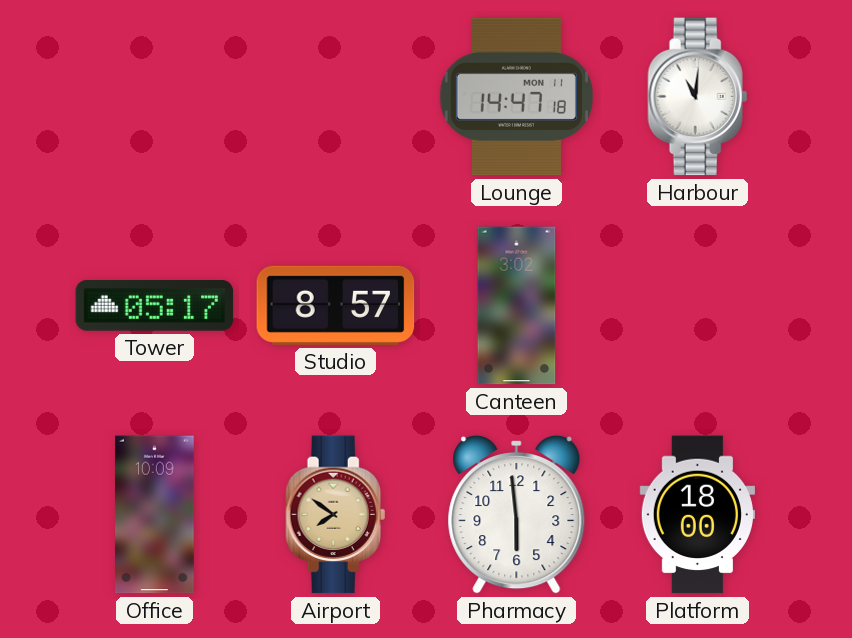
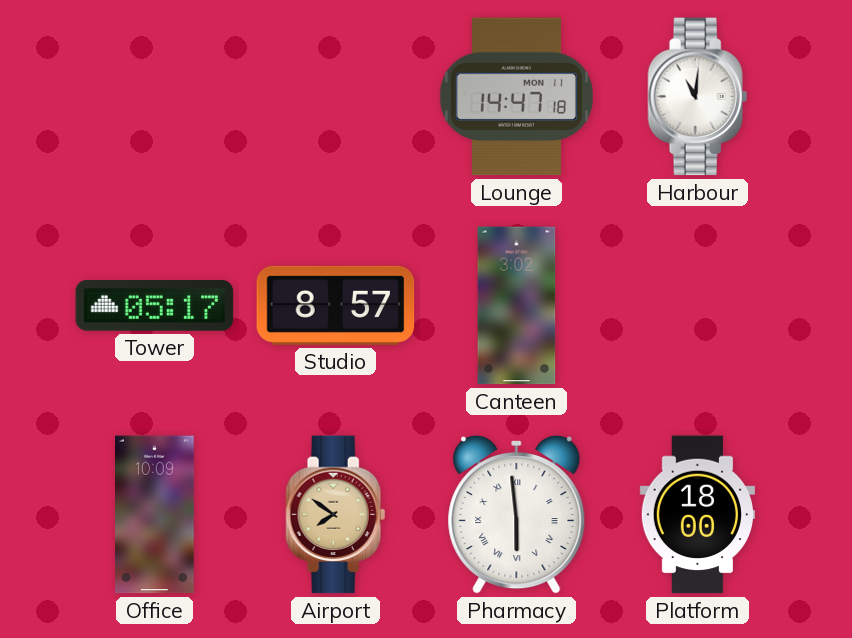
Pharmacy numerals: Arabic -> Roman (517, 514)
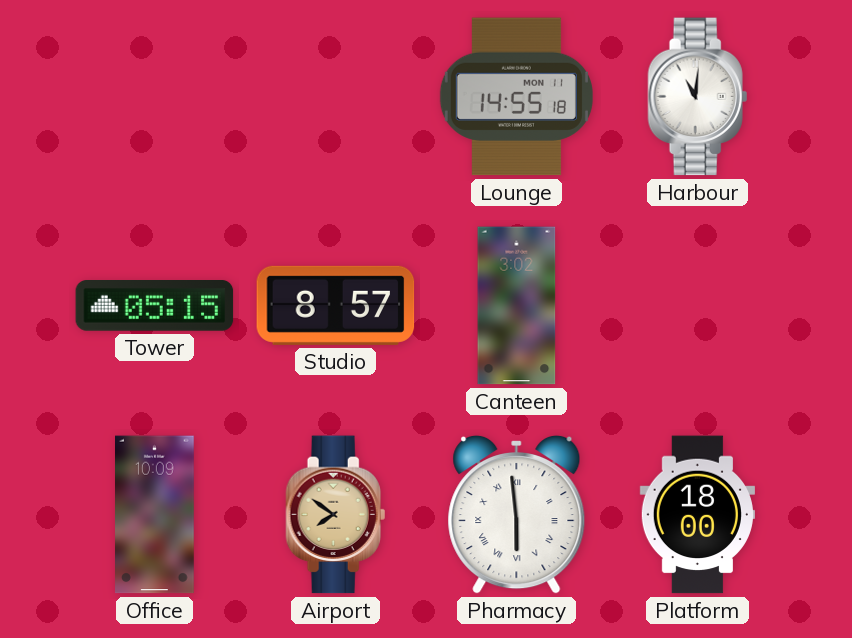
Lounge: 14:47 -> 14:55 (516, 97)
Tower: 05:17 -> 05:15 (155, 306)
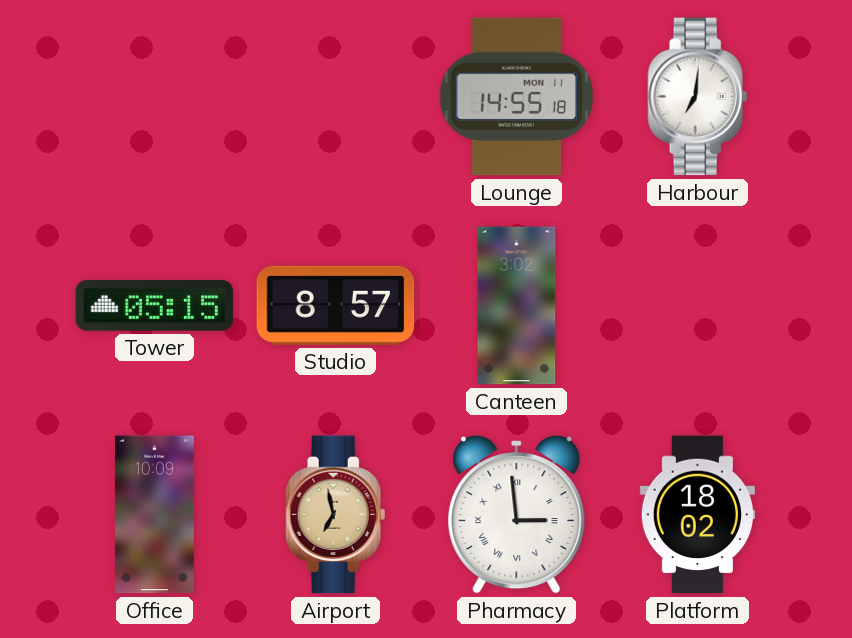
Harbour: 11:01 -> 7:01 (698, 97)
Airport: 7:51 -> 6:58 (336, 515)
Pharmacy: 5:59 -> 2:59 (517, 514)
Platform: 18:00 -> 18:02 (697, 515)
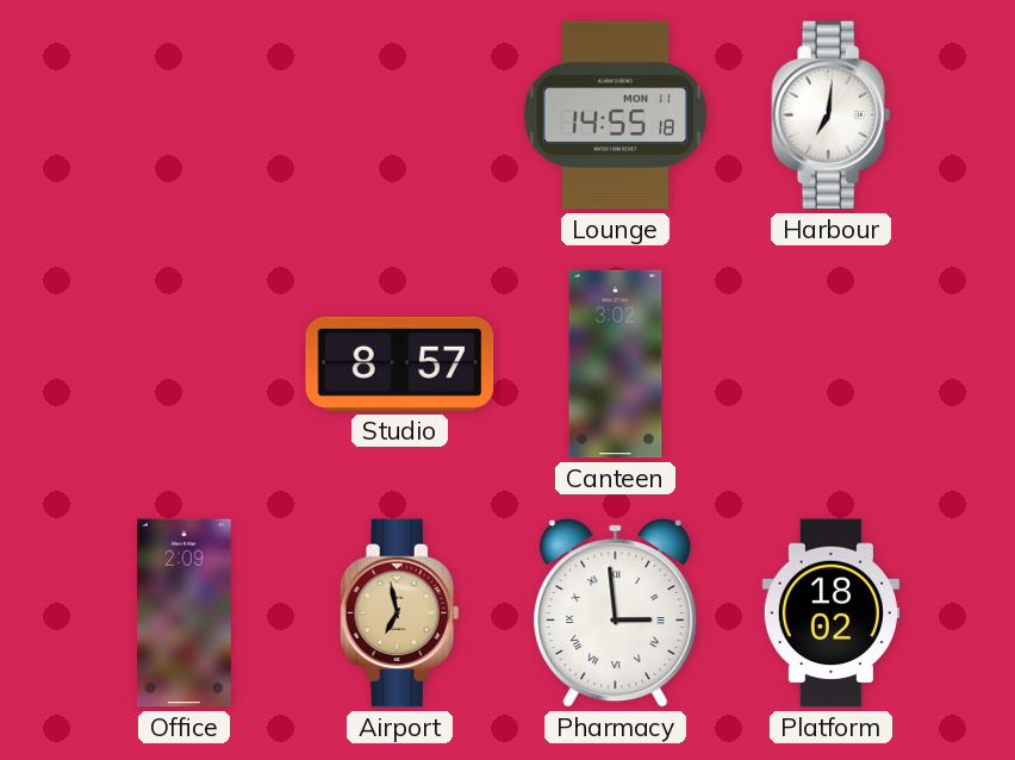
Tower: 05:15 -> none (155, 306)
Office: 10:09 -> 2:09 (185, 613)
